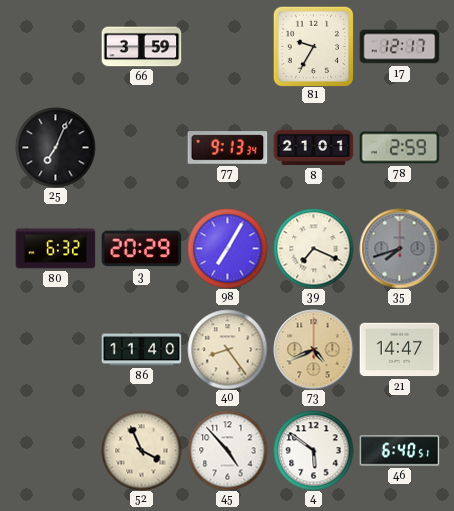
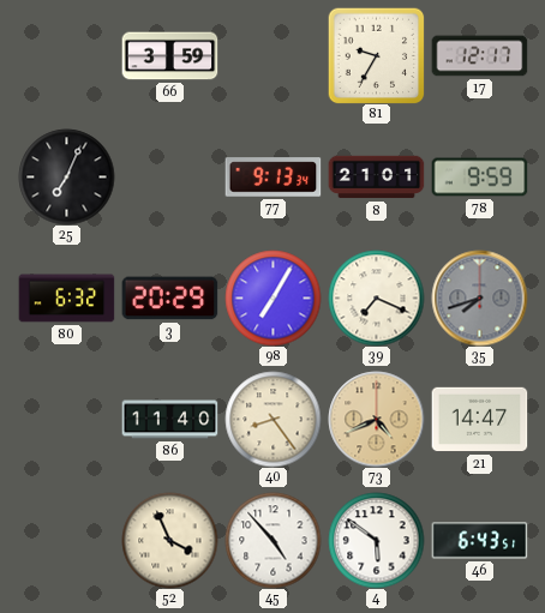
78: 2:59 -> 9:59 (479, 178)
46: 6:40 -> 6:43 (479, 541)
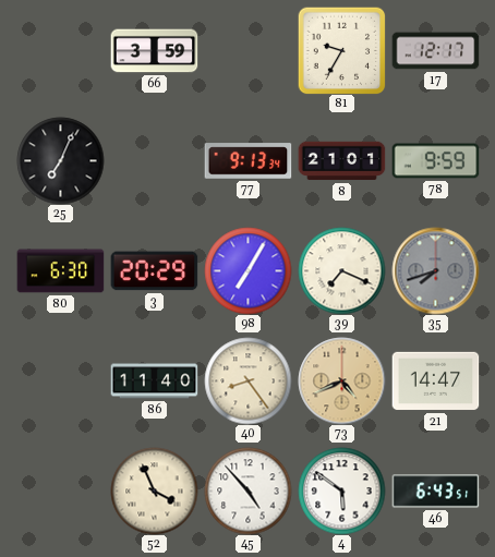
80: 6:32 -> 6:30 (60, 271)
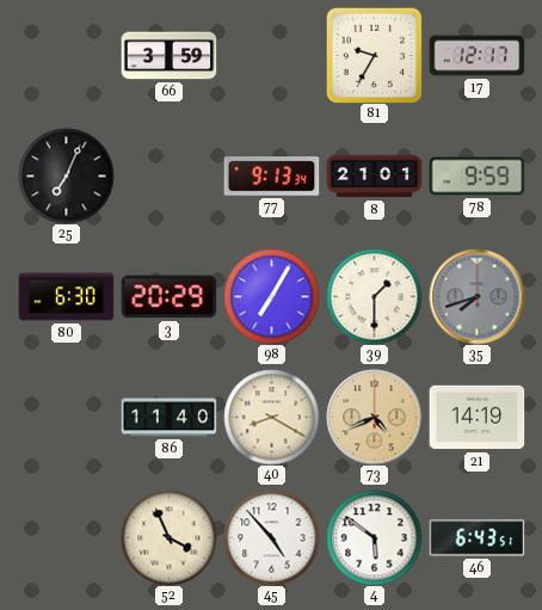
39: 7:19 -> 1:30 (374, 296)
40: 8:24 -> 8:20 (271, 417)
21: 14:47 -> 14:19 (476, 418)
